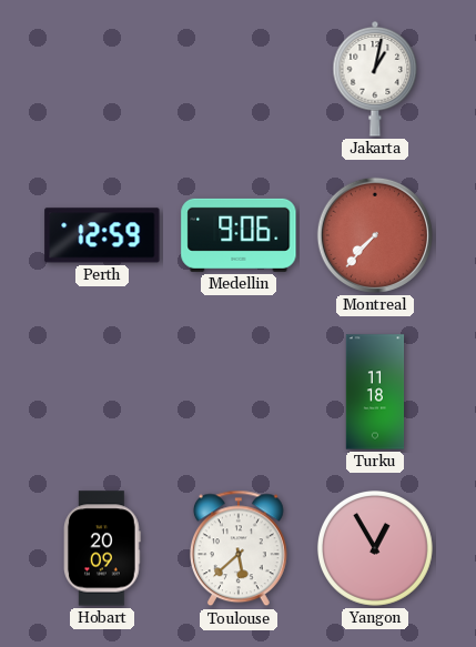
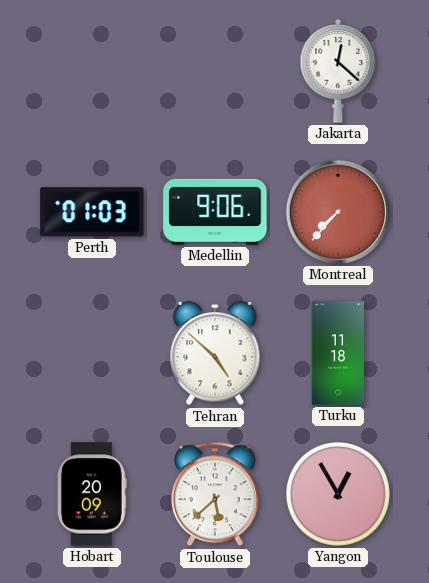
Jakarta: 1:02 -> 12:22 (338, 71)
Perth: 12:59 -> 01:03 (92, 212)
Tehran: none -> 4:52 (215, 354)
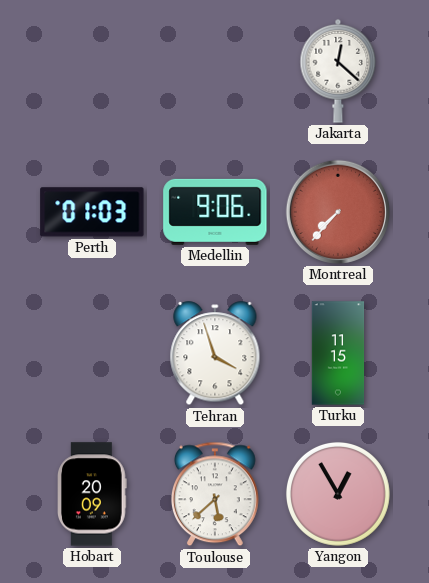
Tehran: 4:52 -> 3:57 (215, 354)
Turku: 11:18 -> 11:15 (338, 353)
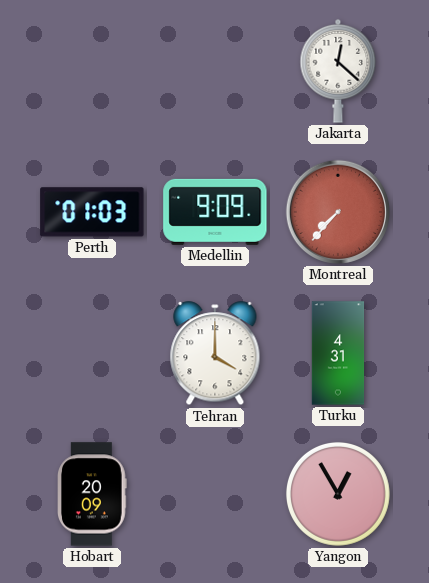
Medellin: 9:06 -> 9:09 (215, 212)
Tehran: 3:57 -> 4:00 (215, 354)
Turku: 11:15 -> 4:31 (338, 353)
Toulouse: 5:38 -> none (215, 494)
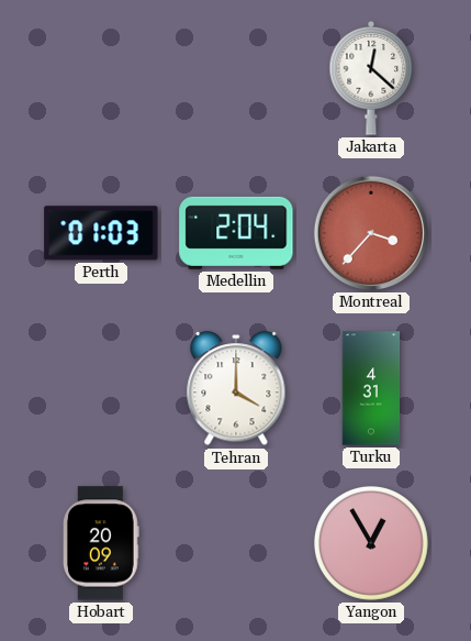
Medellin: 9:09 -> 2:04 (236, 233)
Montreal: 7:37 -> 3:37 (371, 233)
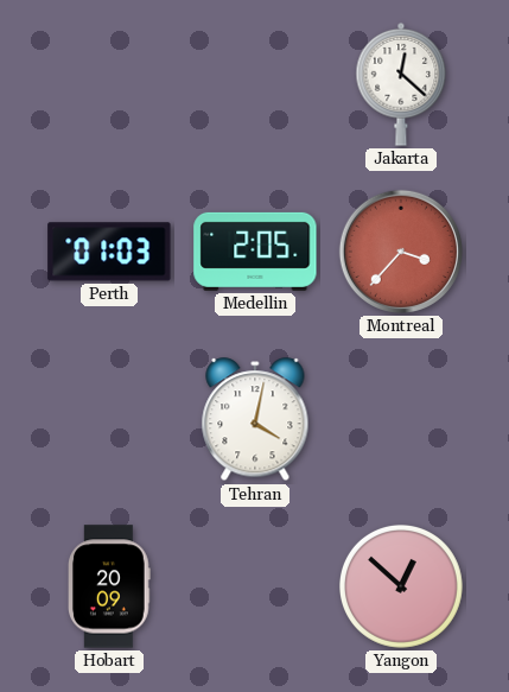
Medellin: 2:04 -> 2:05 (255, 252)
Tehran: 4:00 -> 4:02 (255, 420)
Turku: 4:31 -> none (371, 388)
Yangon: 12:55 -> 12:52 (401, 586)
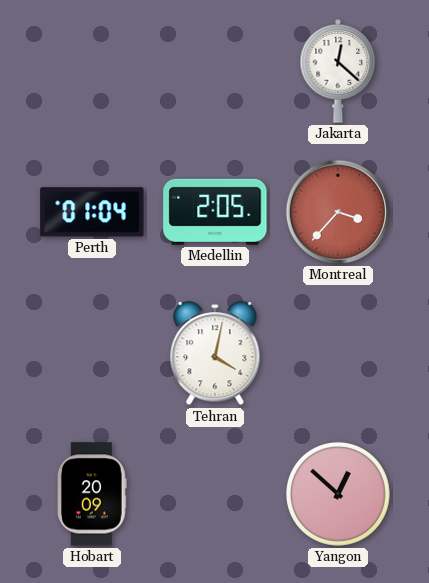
Perth: 01:03 -> 01:04 (92, 212)
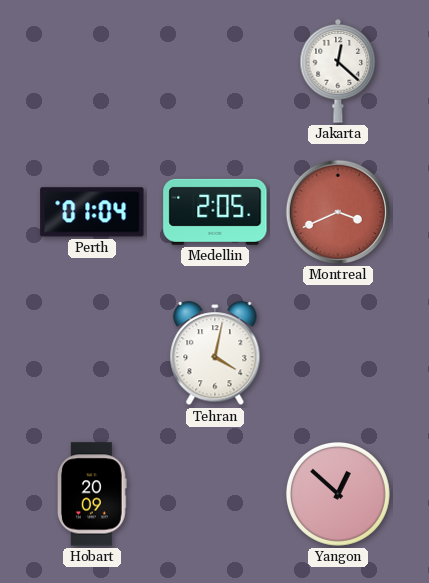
Montreal: 3:37 -> 3:41 (338, 212)
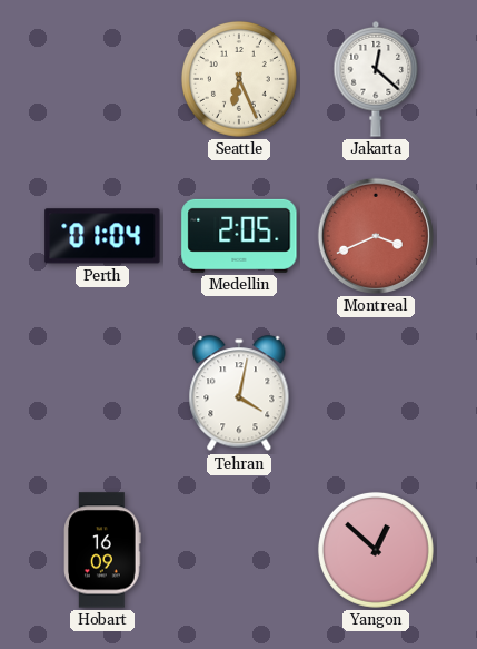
Seattle: none -> 6:26 (239, 79)
Hobart: 20:09 -> 16:09 (103, 550)
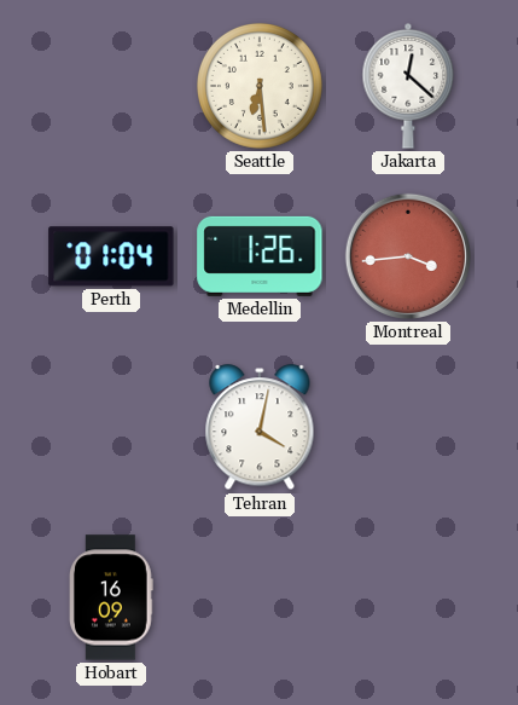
Seattle: 6:26 -> 6:29 (260, 86)
Medellin: 2:05 -> 1:26 (260, 256)
Montreal: 3:41 -> 3:44 (408, 256)
Yangon: 12:52 -> none (376, 550)
